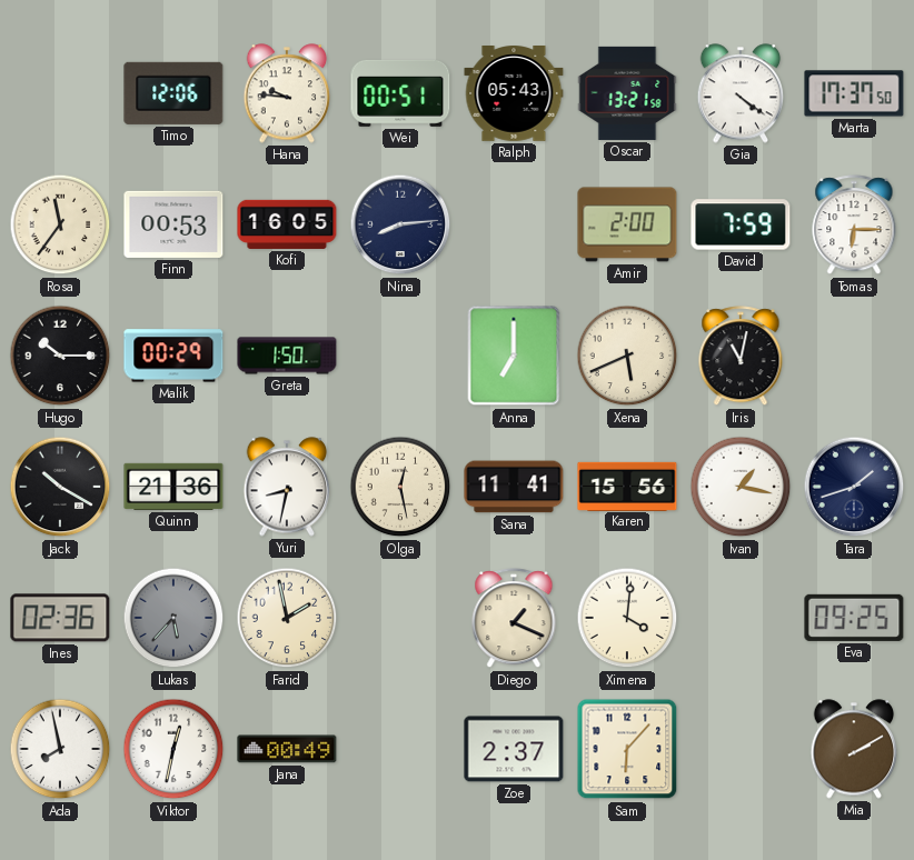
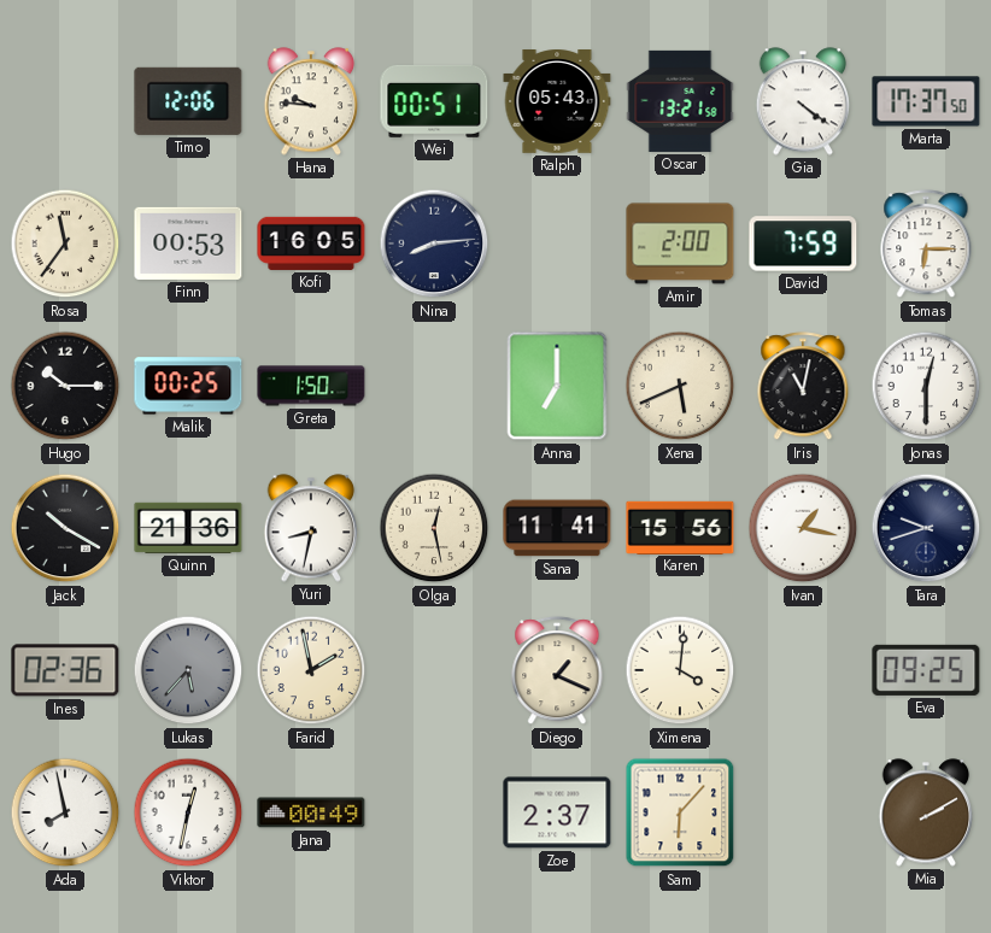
Malik: 00:29 -> 00:25 (188, 386)
Jonas: none -> 12:30 (926, 386)
Tara: 1:42 -> 9:42 (926, 528)
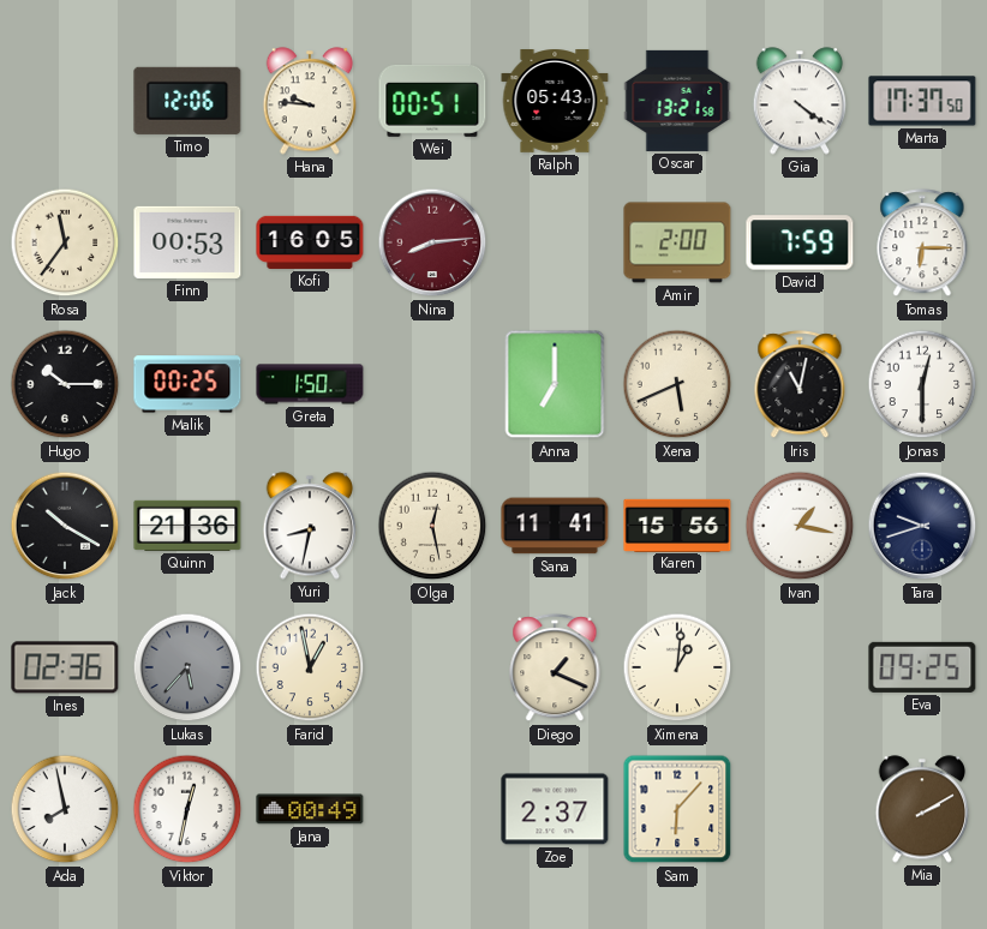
Nina dial: navy -> burgundy (432, 242)
Farid: 1:58 -> 12:58 (310, 667)
Ximena: 4:01 -> 1:01 (677, 667)
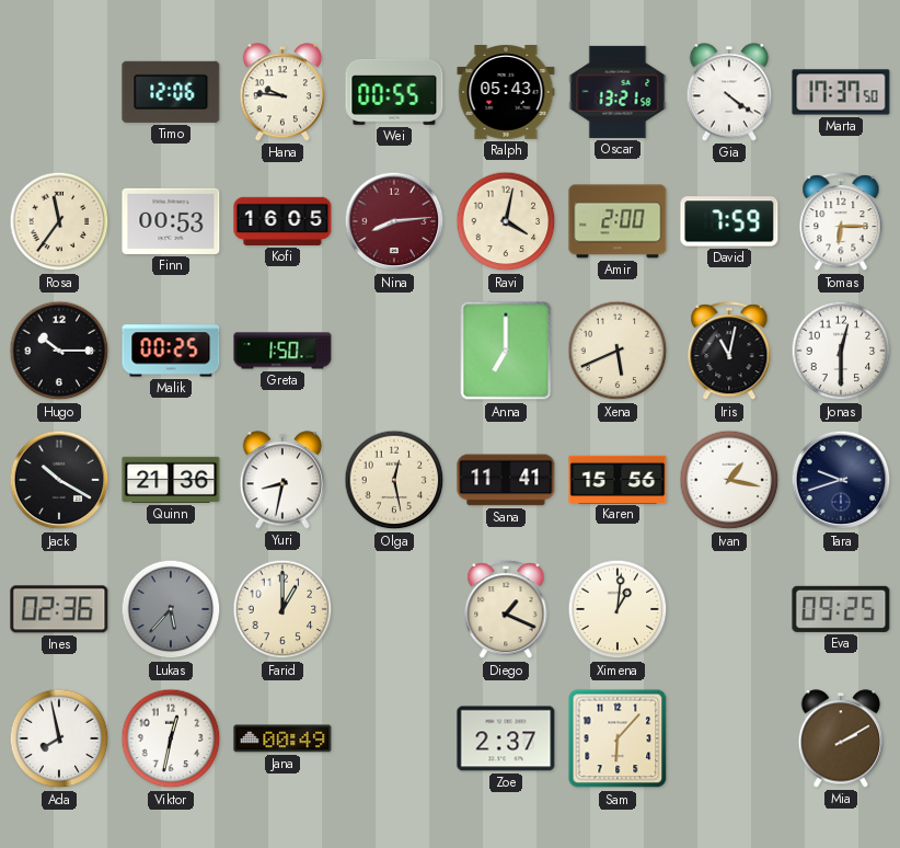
Wei: 00:51 -> 00:55 (394, 92)
Ravi: none -> 4:02 (506, 221)
Farid: 12:58 -> 1:00 (282, 609)
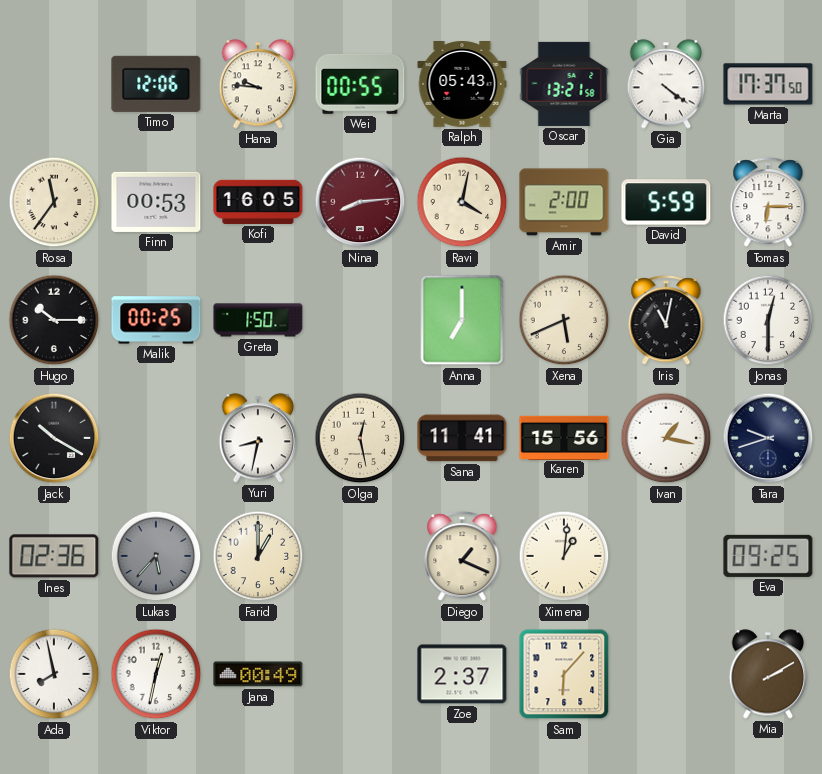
David: 7:59 -> 5:59 (666, 202)
Quinn: 21:36 -> none (171, 480)
